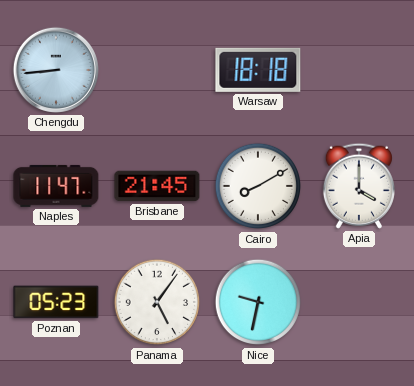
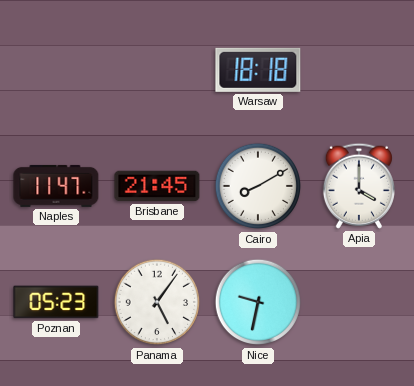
Chengdu: 8:44 -> none (56, 70)
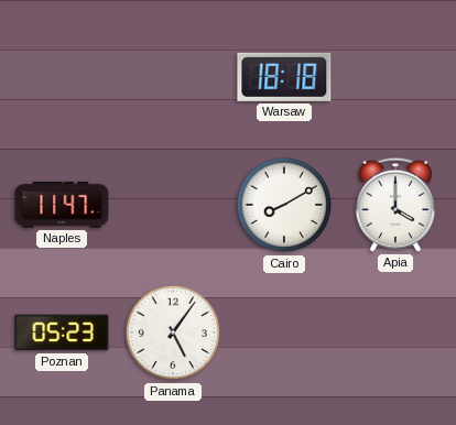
Brisbane: 21:45 -> none (157, 186)
Nice: 9:32 -> none (258, 302)
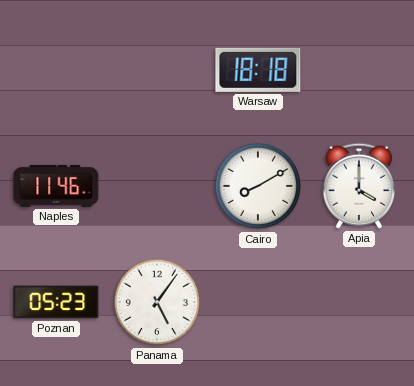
Naples: 11:47 -> 11:46 (56, 186)
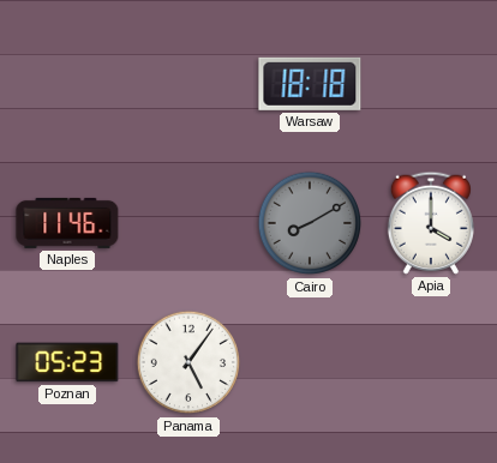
Cairo dial: white -> grey (310, 223)
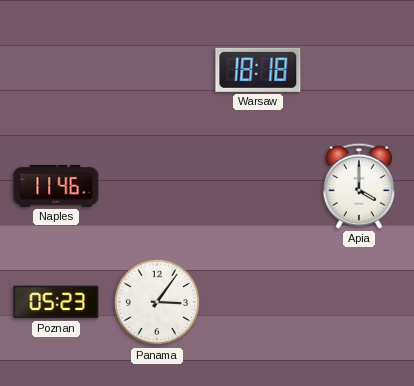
Cairo: 8:10 -> none (310, 223)
Panama: 5:06 -> 3:06 (157, 302)
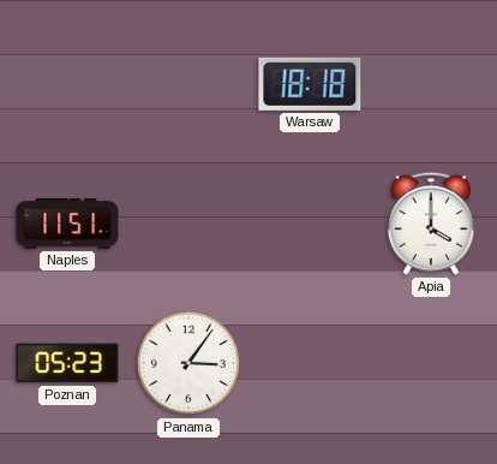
Naples: 11:46 -> 11:51 (67, 224)
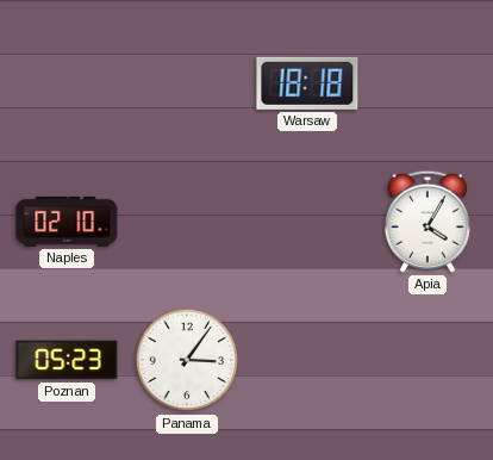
Naples: 11:51 -> 02:10 (67, 222)
Apia: 4:00 -> 4:05 (428, 222)
